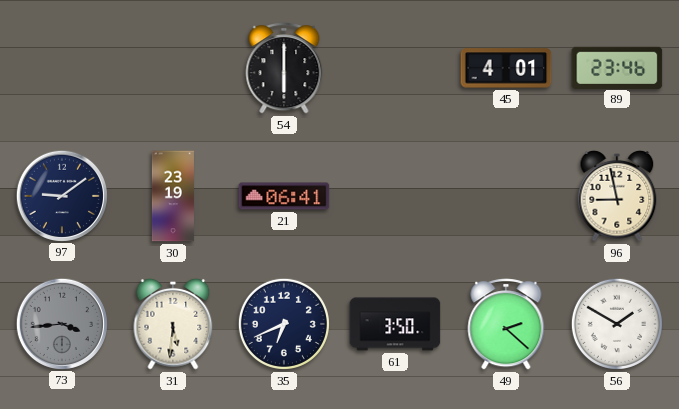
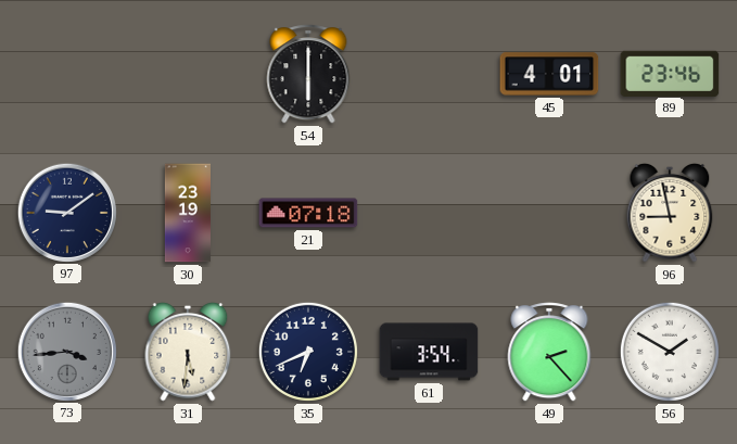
21: 06:41 -> 07:18 (308, 213)
61: 3:50 -> 3:54 (429, 352)
49: 2:22 -> 2:23 (549, 352)
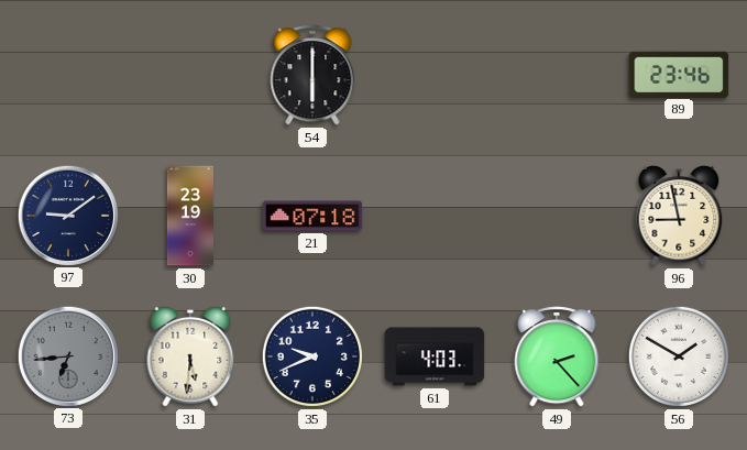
45: 4:01 -> none (549, 74)
73: 3:44 -> 6:44 (67, 355)
35: 6:41 -> 9:41 (312, 356)
61: 3:54 -> 4:03 (435, 356)
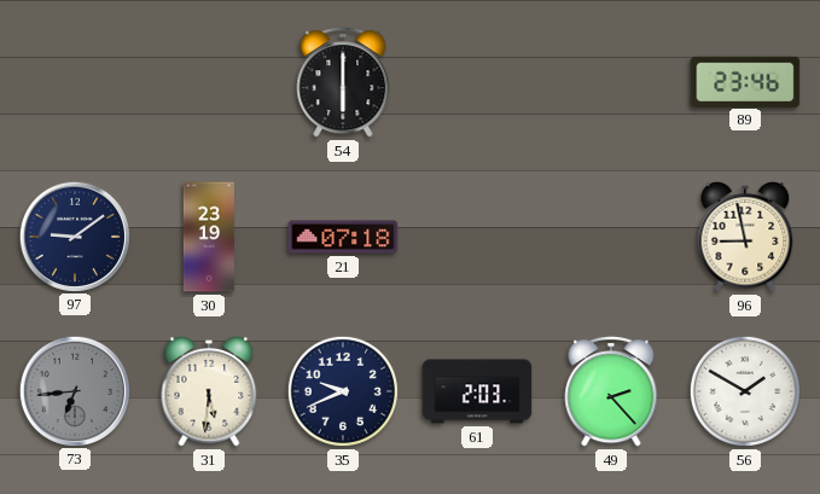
61: 4:03 -> 2:03 (477, 391)
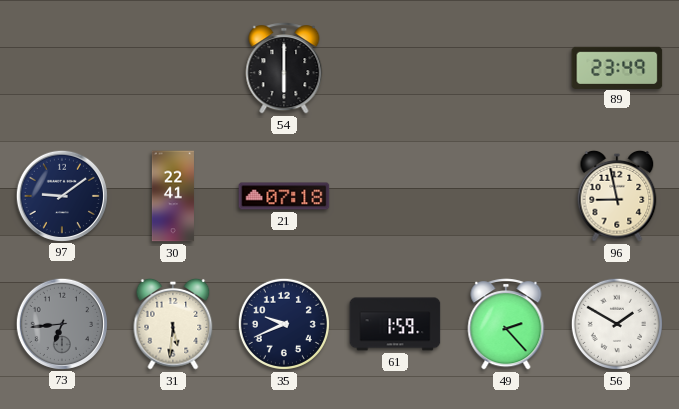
89: 23:46 -> 23:49 (617, 67)
30: 23:19 -> 22:41 (173, 196)
61: 2:03 -> 1:59 (395, 324)
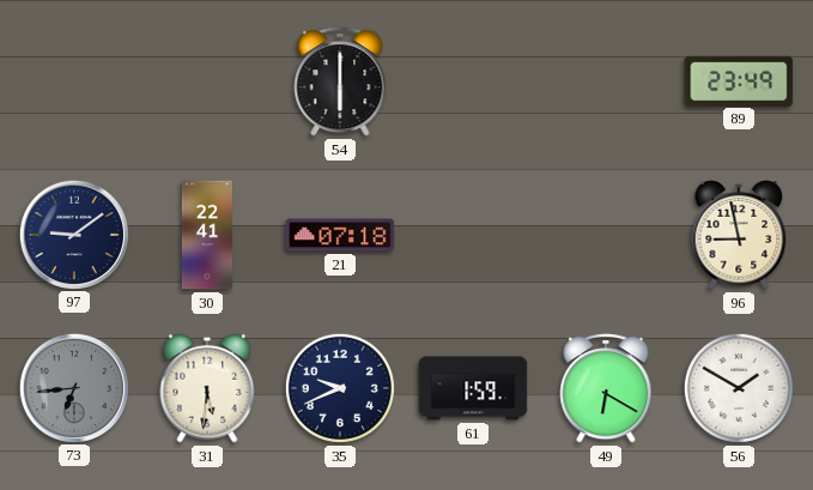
49: 2:23 -> 6:20 (606, 388)
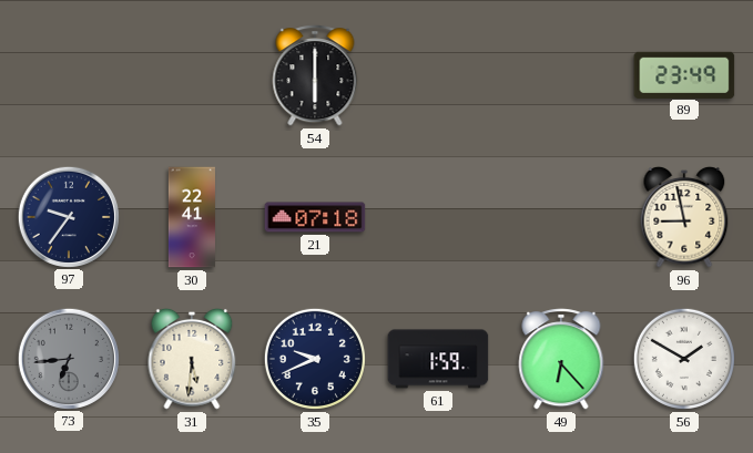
97: 9:09 -> 9:36 (68, 216)
49: 6:20 -> 6:23 (561, 359)
